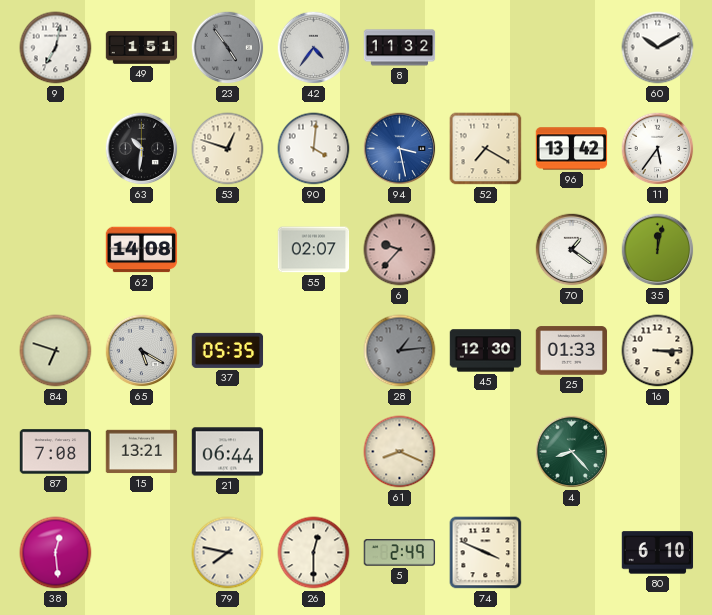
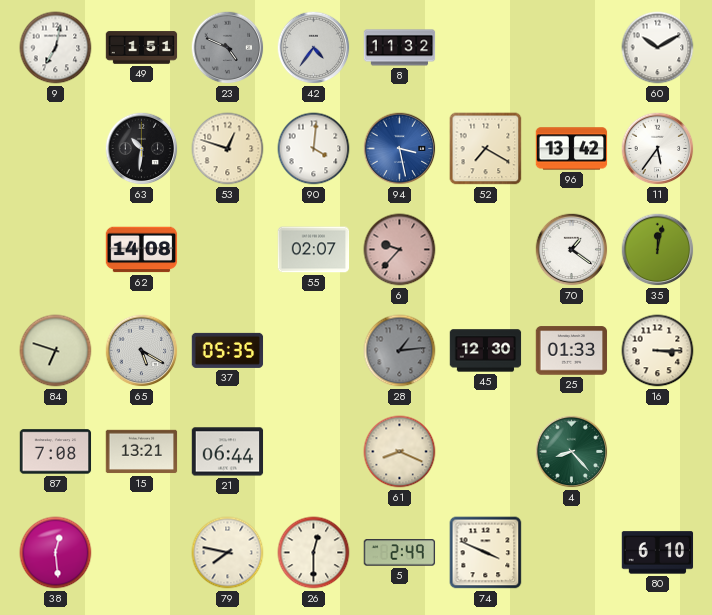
23: 4:54 -> 4:49 (228, 48)
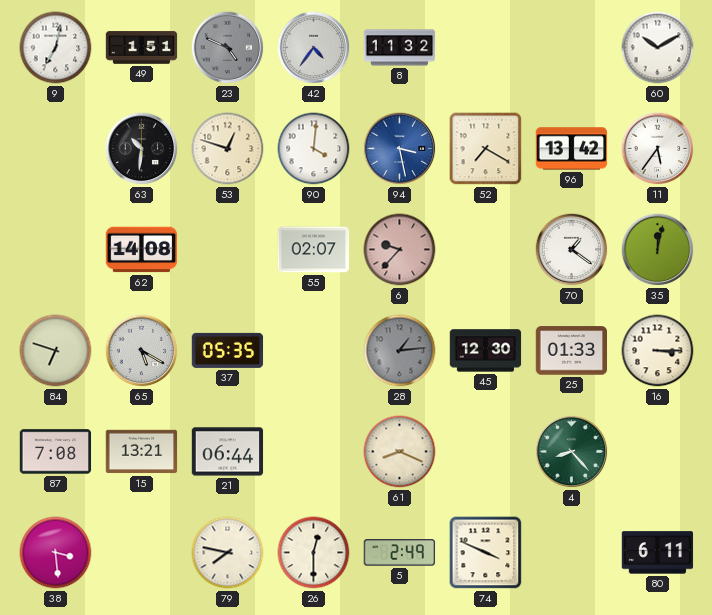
38: 12:29 -> 3:29 (56, 553)
80: 6:10 -> 6:11 (658, 553)
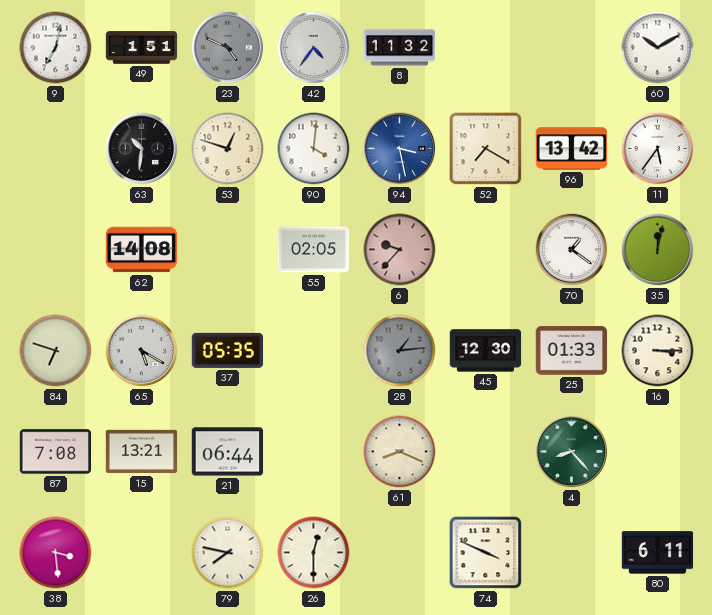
55: 02:07 -> 02:05 (314, 250)
5: 2:49 -> none (400, 553)
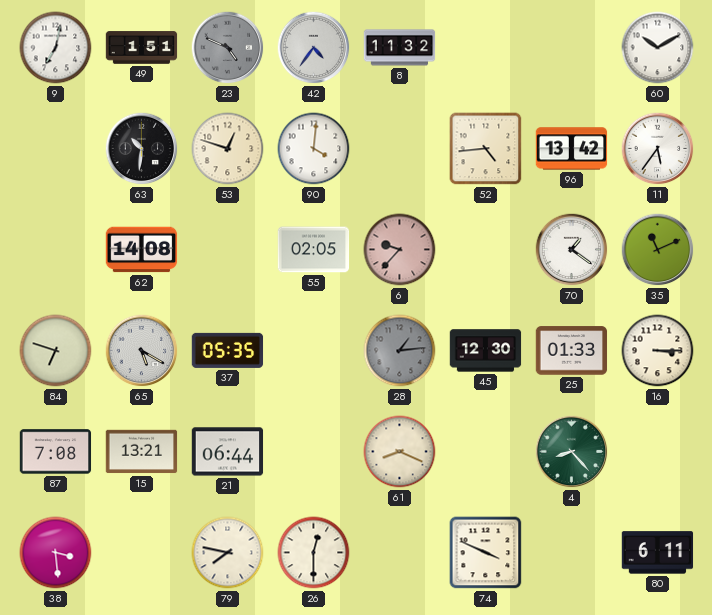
94: 3:28 -> none (400, 149)
52: 7:20 -> 4:44 (486, 149)
35: 12:02 -> 11:11 (658, 250)
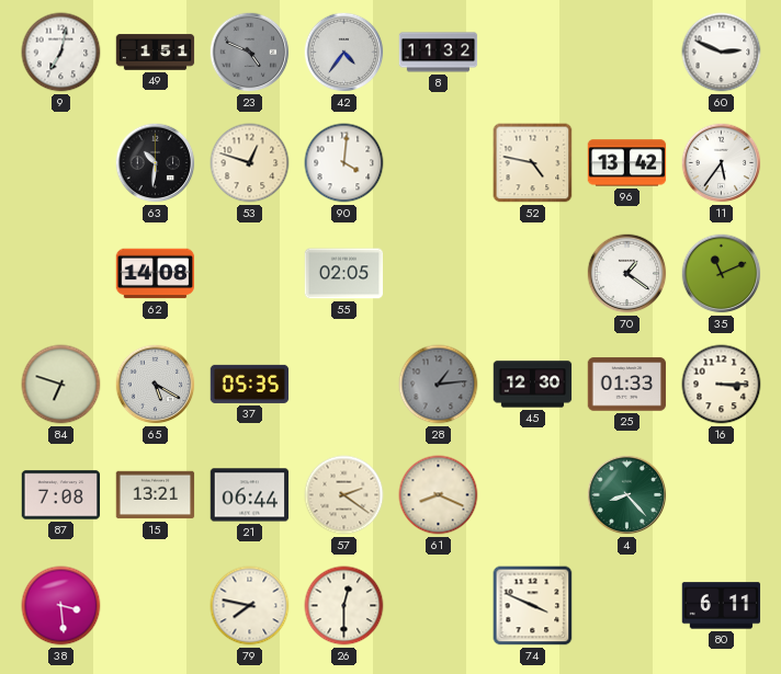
60: 10:10 -> 2:49 (722, 53)
52: 4:44 -> 4:47 (533, 163)
6: 9:37 -> none (400, 250)
57: none -> 2:21 (344, 495)
